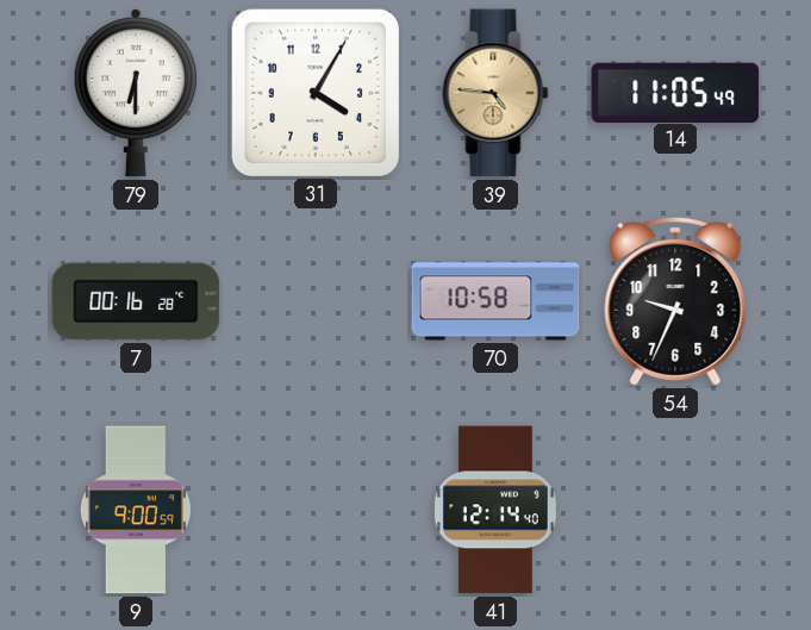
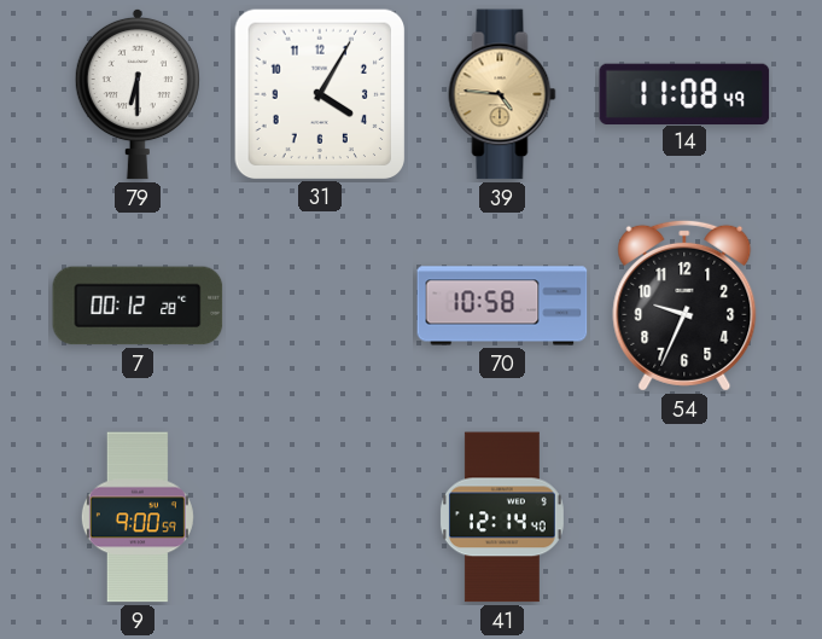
14: 11:05 -> 11:08 (684, 93)
7: 00:16 -> 00:12 (138, 306)
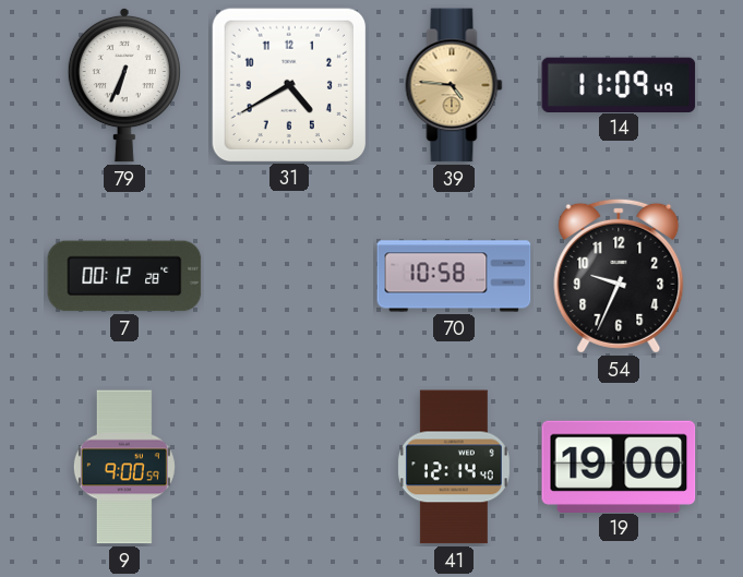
79: 6:30 -> 6:34 (124, 85)
31: 4:05 -> 4:40 (288, 84)
14: 11:08 -> 11:09 (619, 84)
19: none -> 19:00 (619, 466)
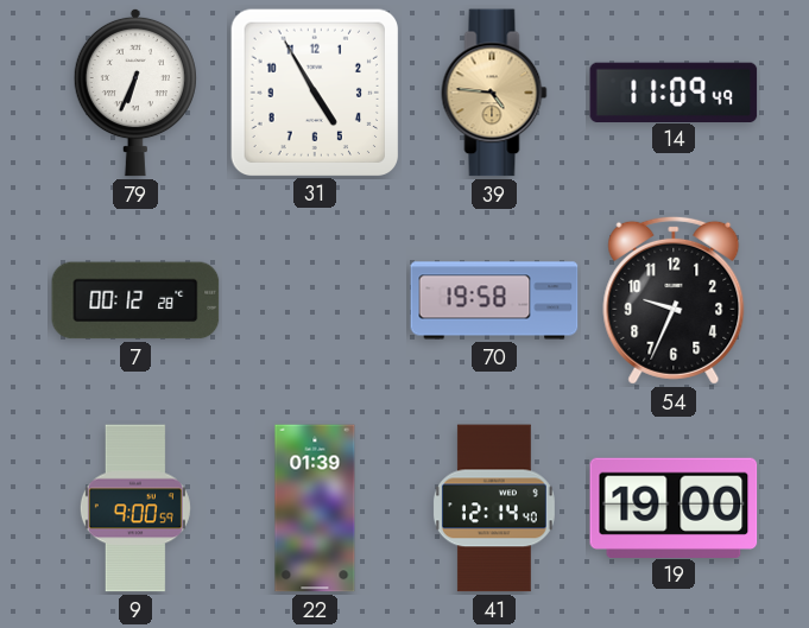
31: 4:40 -> 4:55 (314, 91)
70: 10:58 -> 19:58 (494, 300)
22: none -> 01:39 (315, 508)
